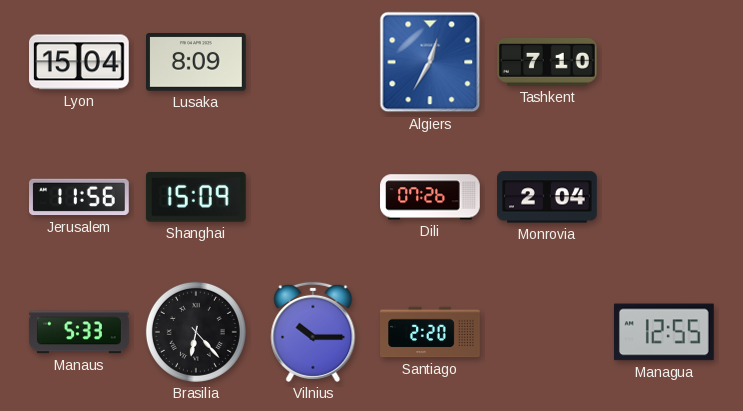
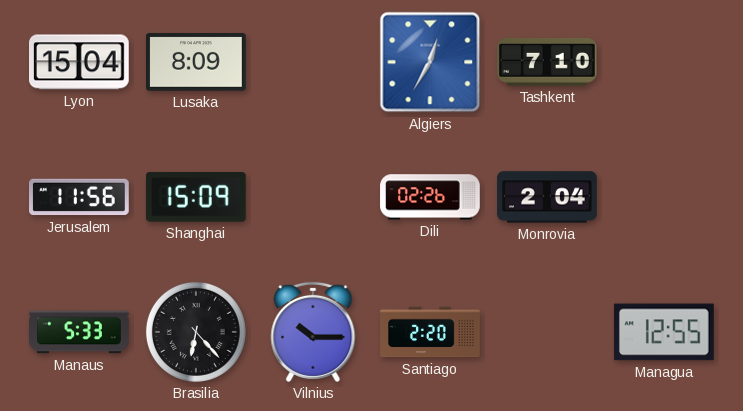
Dili: 07:26 -> 02:26 (430, 197)
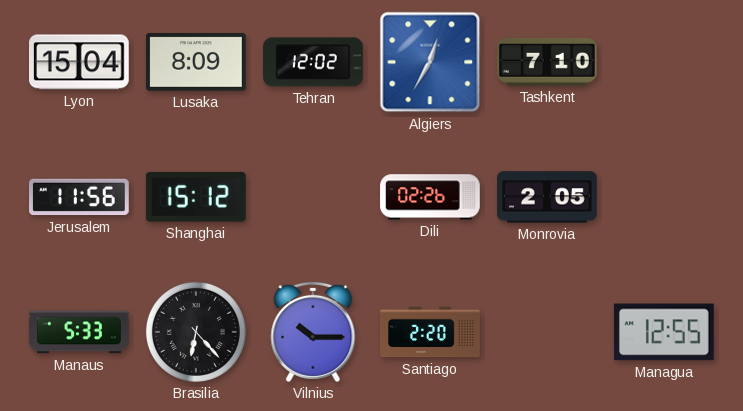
Tehran: none -> 12:02 (314, 62)
Shanghai: 15:09 -> 15:12 (196, 197)
Monrovia: 2:04 -> 2:05 (547, 197)
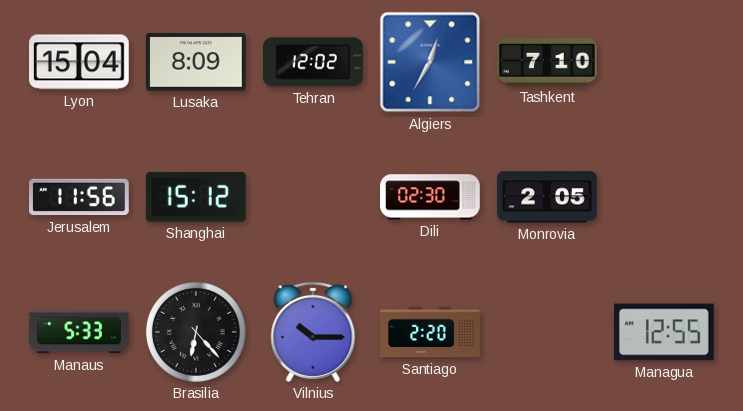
Dili: 02:26 -> 02:30 (430, 197)
